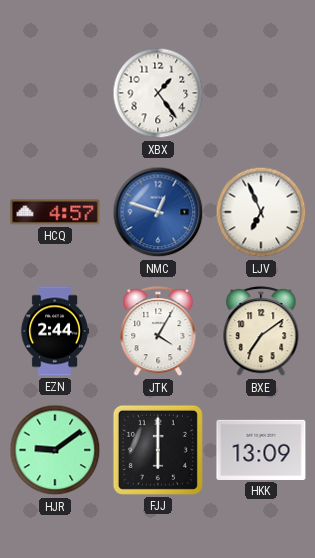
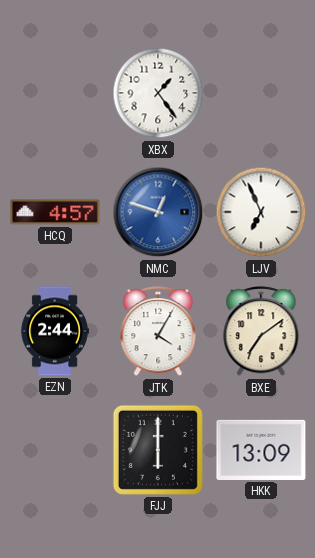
HJR: 9:09 -> none (55, 450)
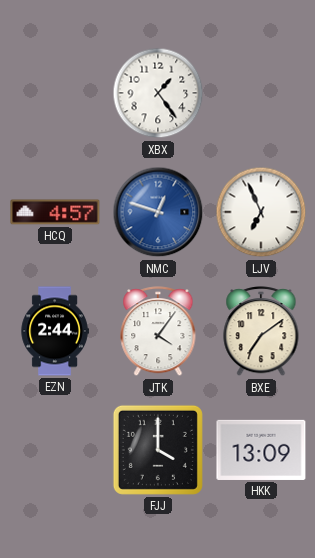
JTK: 4:05 -> 4:06 (158, 332)
FJJ: 6:00 -> 4:00 (158, 450)
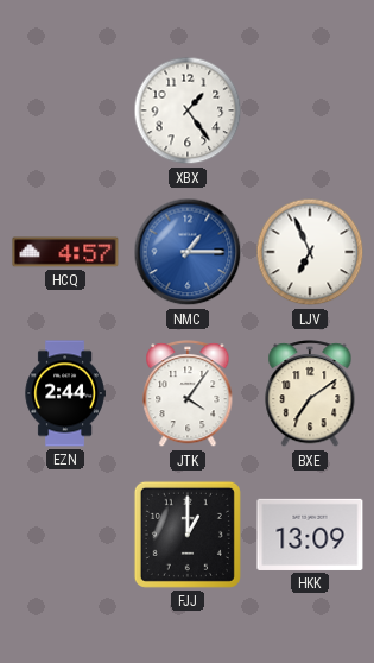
NMC: 12:48 -> 1:15 (188, 252)
FJJ: 4:00 -> 1:00 (188, 535)
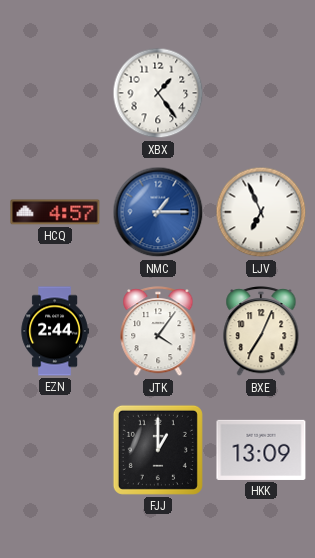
BXE: 7:09 -> 7:04 (261, 332)
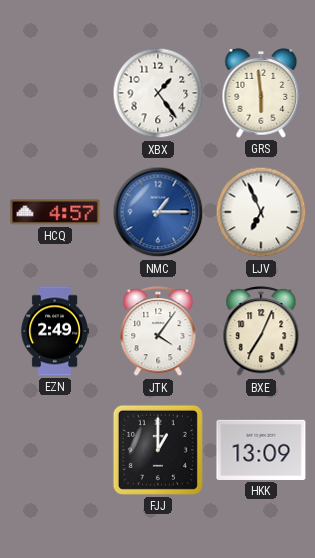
GRS: none -> 5:59 (261, 93)
EZN: 2:44 -> 2:49 (55, 331)
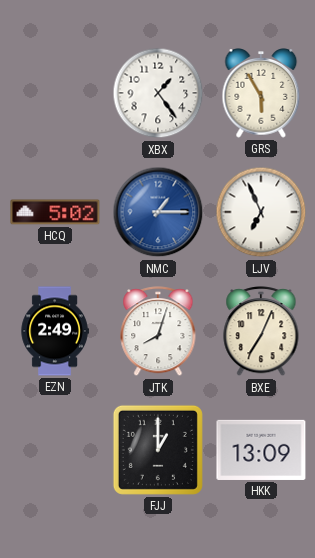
GRS: 5:59 -> 5:55 (261, 93)
HCQ: 4:57 -> 5:02 (55, 212)
JTK: 4:06 -> 8:03 (158, 332)
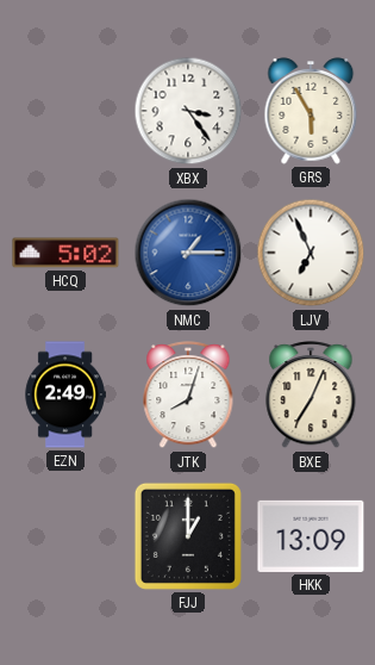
XBX: 1:24 -> 3:24 (188, 111)
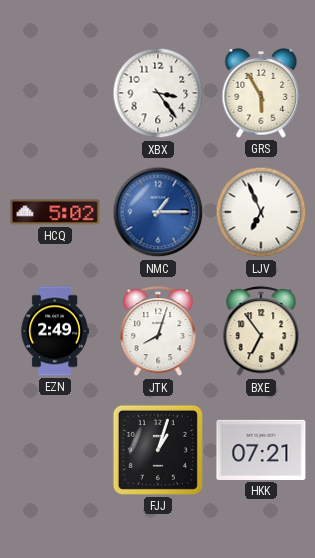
BXE: 7:04 -> 6:54 (261, 332)
FJJ: 1:00 -> 1:03 (158, 450)
HKK: 13:09 -> 07:21 (261, 450)
